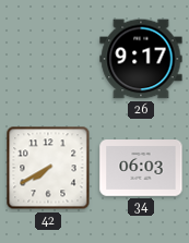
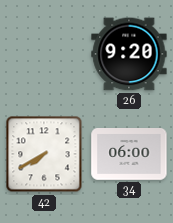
26: 9:17 -> 9:20 (129, 54)
34: 06:03 -> 06:00 (129, 155)
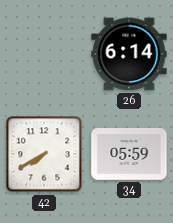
26: 9:20 -> 6:14 (129, 54)
34: 06:00 -> 05:59 (129, 155)
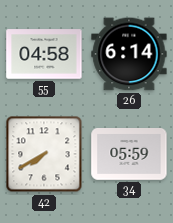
55: none -> 04:58 (44, 54)
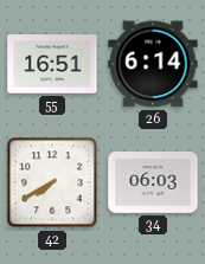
55: 04:58 -> 16:51 (52, 64)
34: 05:59 -> 06:03 (153, 183)
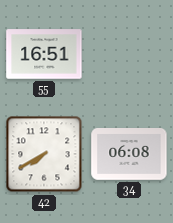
26: 6:14 -> none (153, 64)
34: 06:03 -> 06:08 (129, 155)
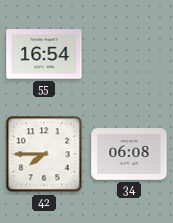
55: 16:51 -> 16:54 (44, 54)
42: 7:40 -> 7:45 (44, 154)
